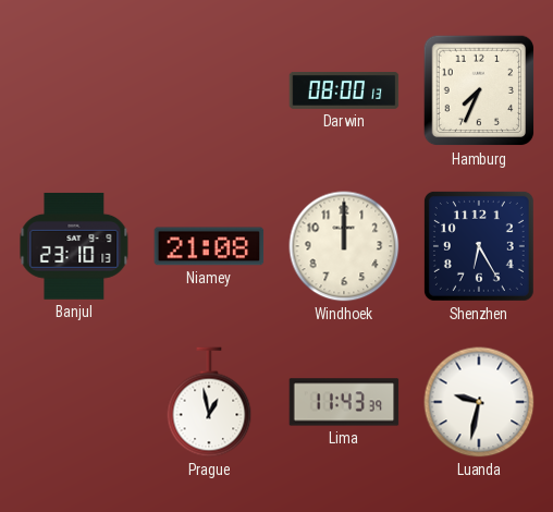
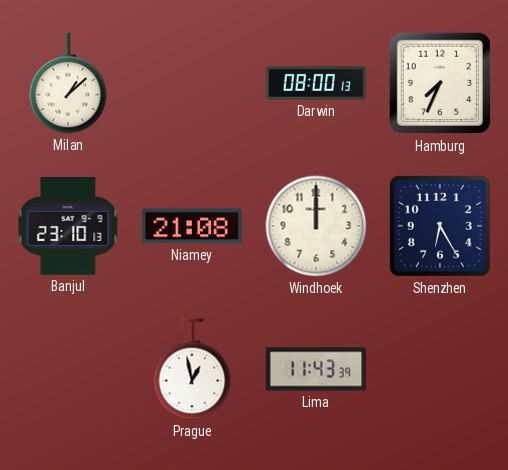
Milan: none -> 1:08 (68, 83)
Luanda: 9:32 -> none (479, 402)
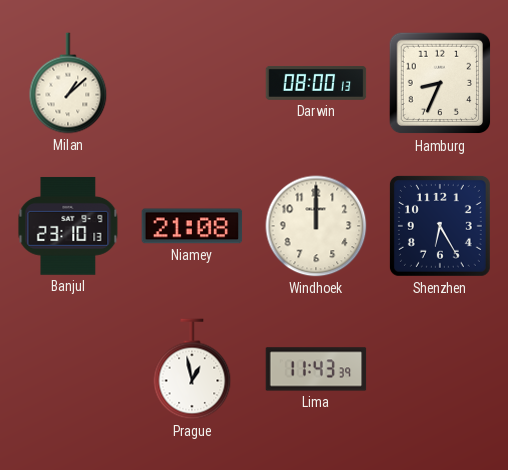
Hamburg: 7:34 -> 8:34 (440, 83)
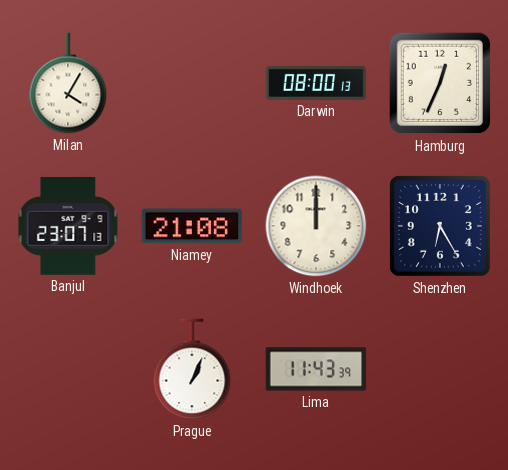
Milan: 1:08 -> 4:05 (68, 83)
Hamburg: 8:34 -> 12:34 (440, 83)
Banjul: 23:10 -> 23:07 (68, 226)
Prague: 12:58 -> 1:04 (192, 369)
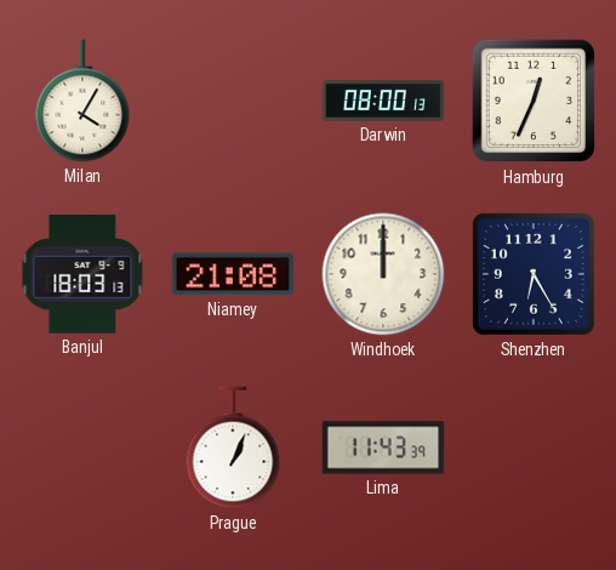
Banjul: 23:07 -> 18:03 (82, 274)
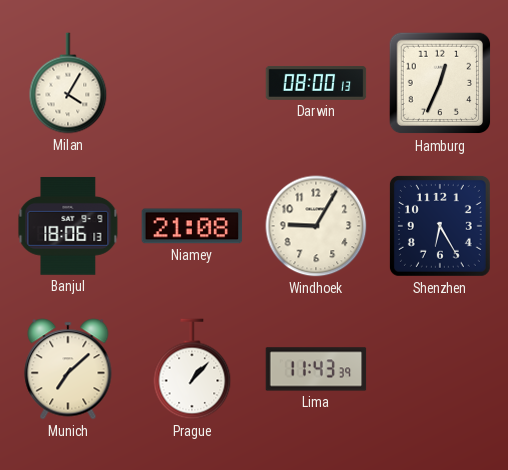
Banjul: 18:03 -> 18:06 (68, 226)
Windhoek: 12:00 -> 9:05 (316, 226)
Munich: none -> 7:08 (68, 369)
Prague: 1:04 -> 1:07 (192, 369)
